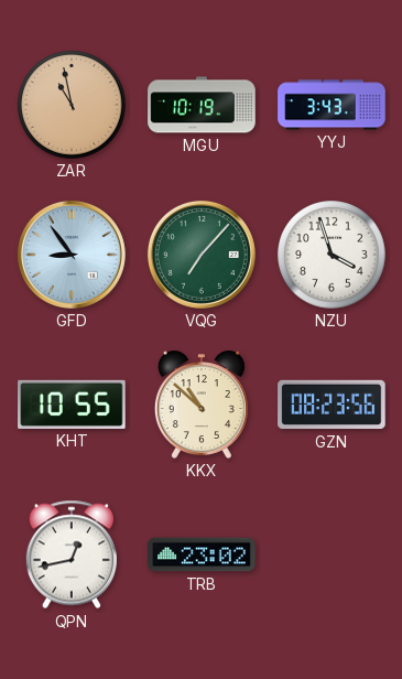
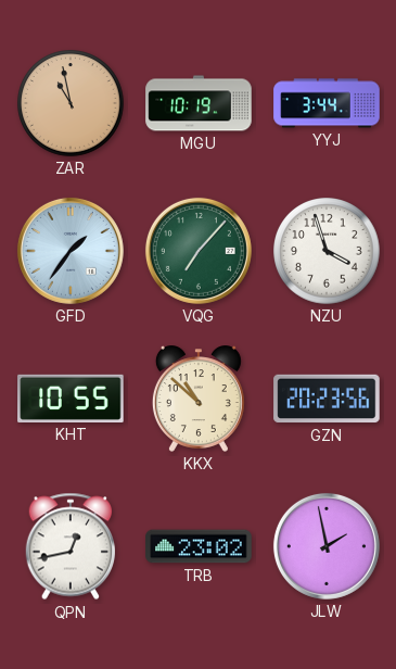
YYJ: 3:43 -> 3:44 (327, 103)
GFD: 8:54 -> 1:36 (71, 251)
GZN: 08:23 -> 20:23 (327, 399)
JLW: none -> 1:58 (327, 546)
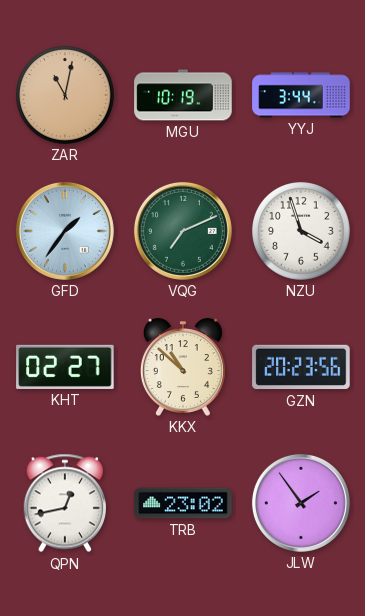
ZAR: 10:58 -> 11:02 (65, 95)
VQG: 7:07 -> 7:11 (183, 231)
KHT: 10:55 -> 02:27 (65, 367)
JLW: 1:58 -> 1:54 (301, 503)
